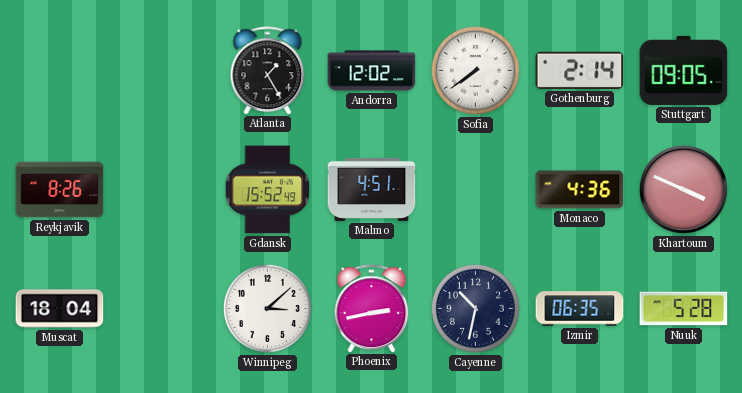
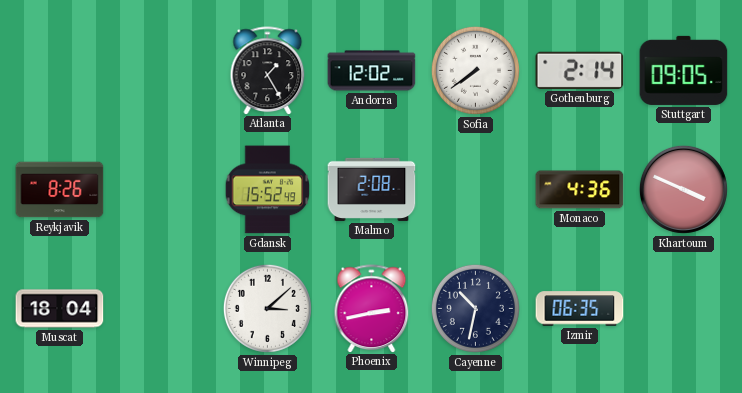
Malmo: 4:51 -> 2:08 (372, 189)
Nuuk: 5:28 -> none (684, 309)
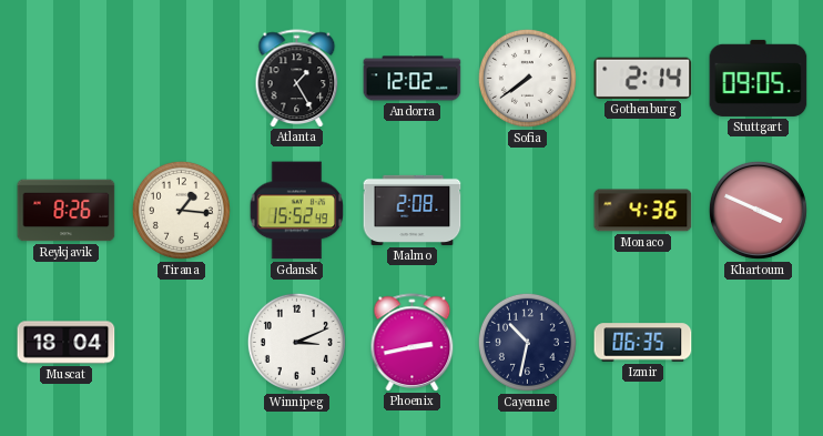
Tirana: none -> 1:16 (181, 210)
Winnipeg: 3:08 -> 3:11 (296, 342)
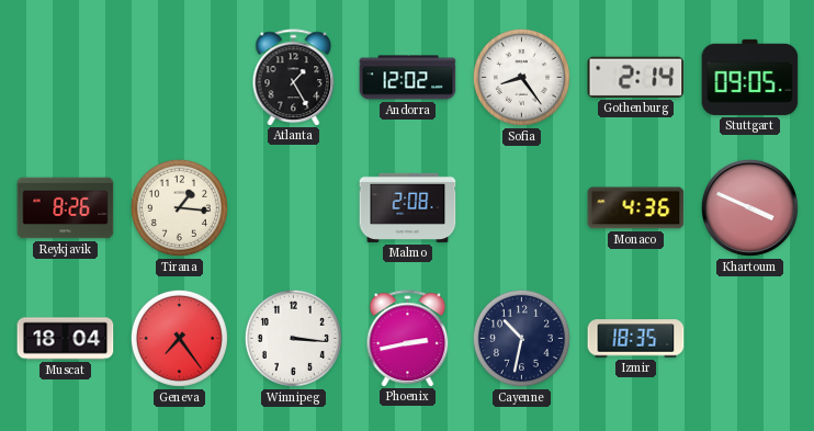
Sofia: 7:39 -> 8:24 (521, 77)
Gdansk: 15:52 -> none (297, 211)
Geneva: none -> 7:24 (179, 338)
Winnipeg: 3:11 -> 3:16 (293, 338)
Izmir: 06:35 -> 18:35 (636, 339)
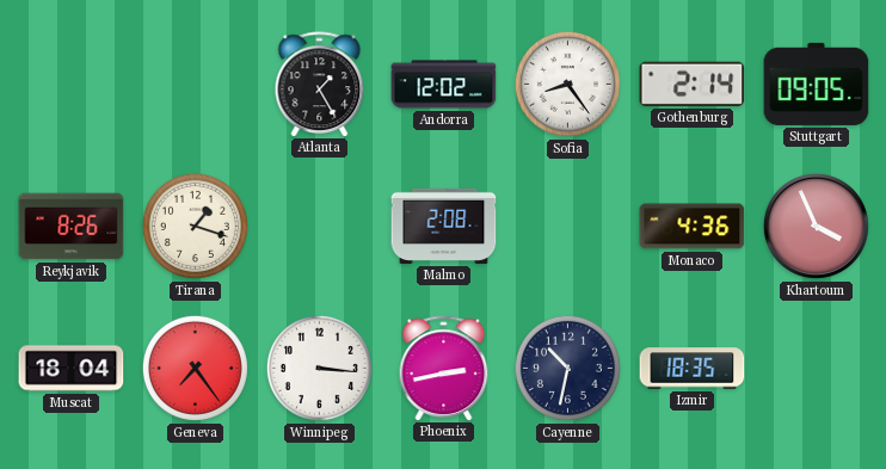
Tirana: 1:16 -> 1:18 (195, 226)
Khartoum: 3:49 -> 3:56 (816, 226)
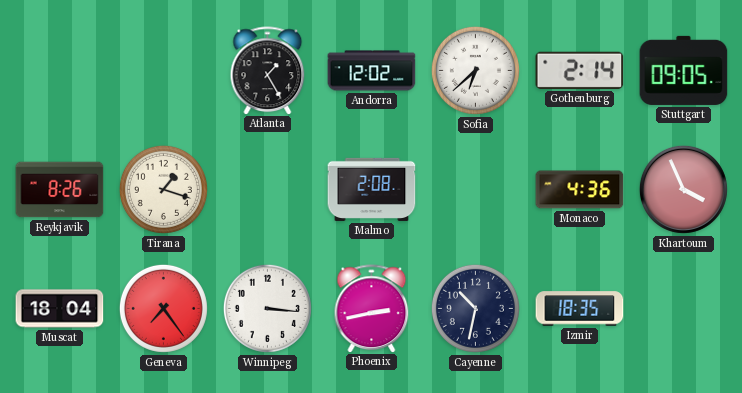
Sofia: 8:24 -> 6:38 (475, 70)
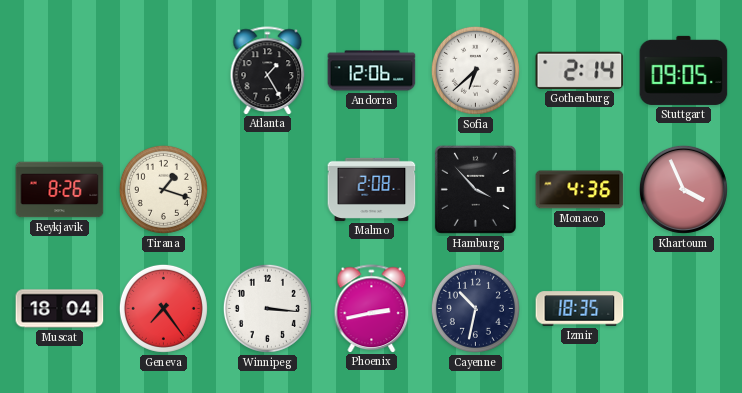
Andorra: 12:02 -> 12:06 (372, 71)
Hamburg: none -> 3:53 (475, 189)
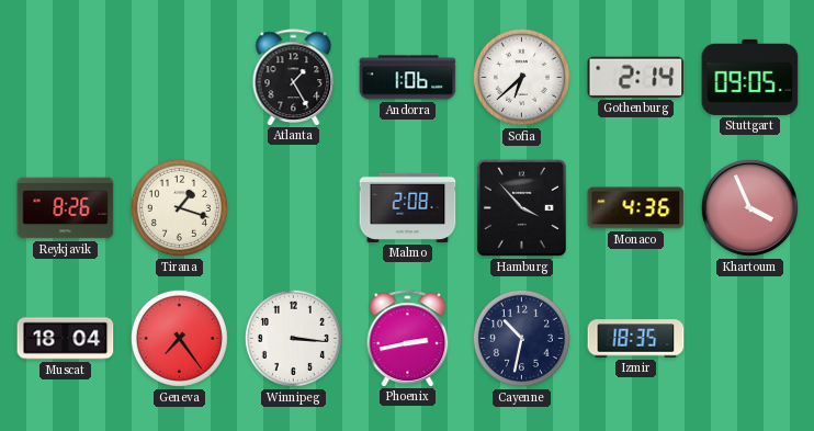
Andorra: 12:06 -> 1:06 (408, 78)
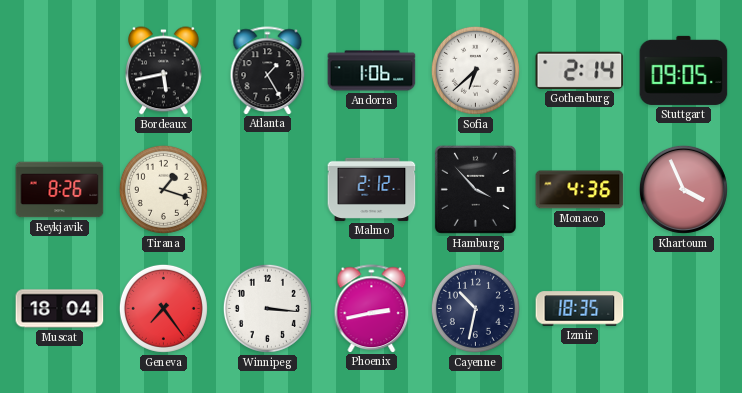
Bordeaux: none -> 5:43 (164, 71)
Malmo: 2:08 -> 2:12 (372, 189)
